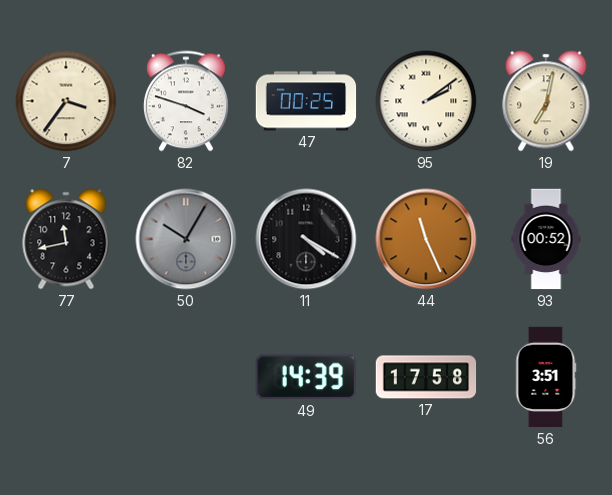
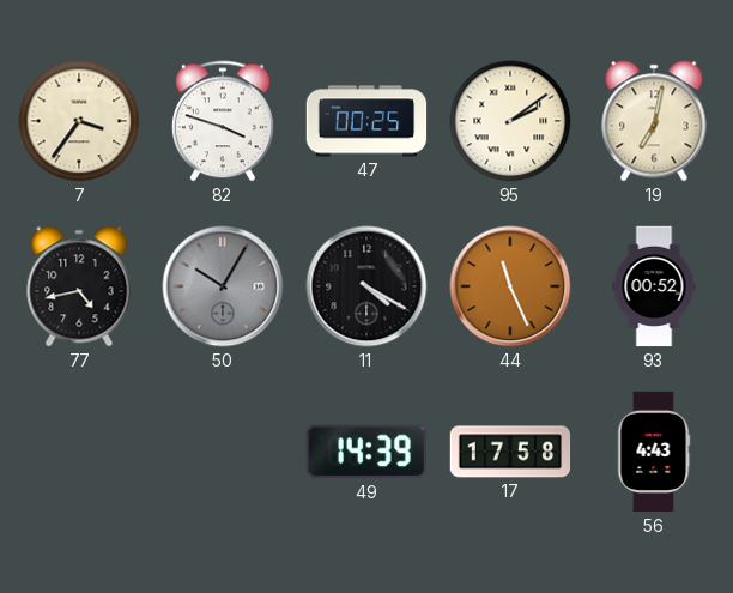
77: 11:43 -> 4:43 (79, 286)
56: 3:51 -> 4:43 (654, 452)
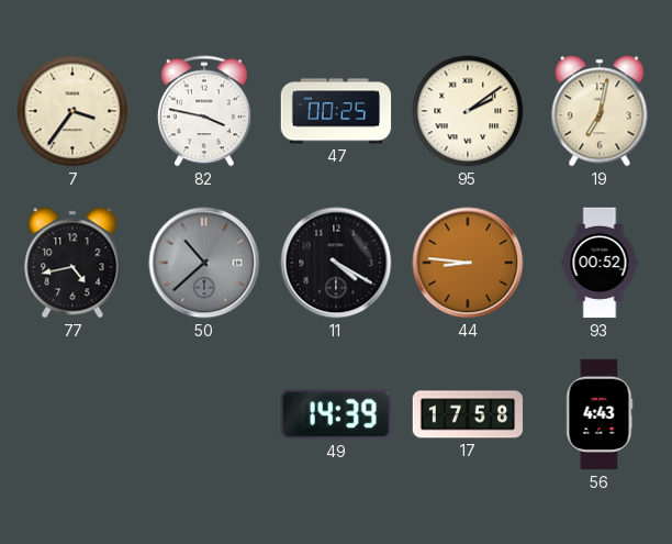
82: 3:48 -> 3:47 (204, 111)
50: 10:05 -> 10:38 (204, 263)
44: 11:26 -> 8:46 (468, 263)
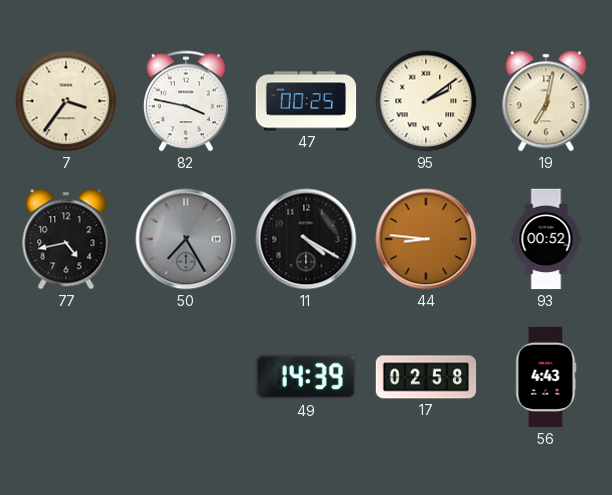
50: 10:38 -> 7:25 (186, 239)
17: 17:58 -> 02:58 (426, 377)
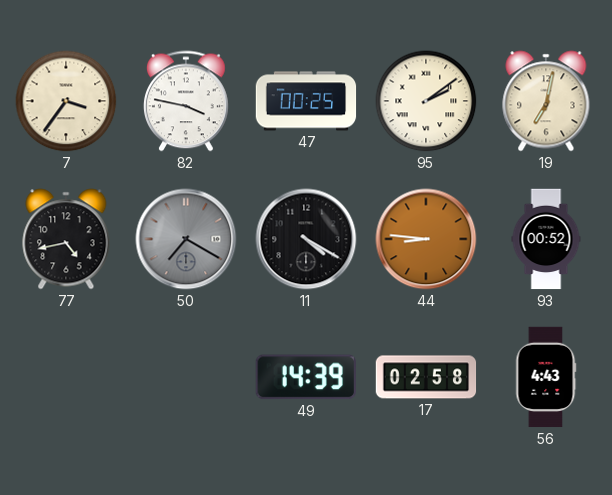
50: 7:25 -> 7:20 (186, 239)
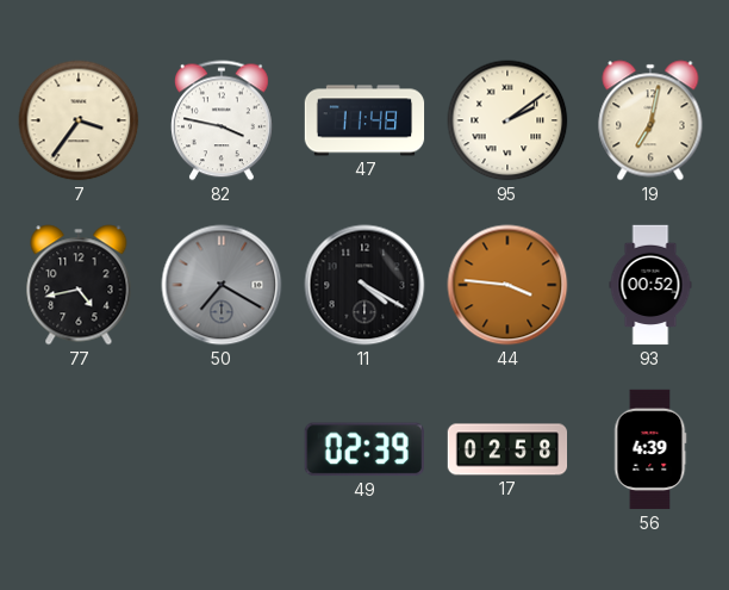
47: 00:25 -> 11:48 (364, 120)
44: 8:46 -> 3:46 (507, 285)
49: 14:39 -> 02:39 (364, 449)
56: 4:43 -> 4:39 (650, 449)
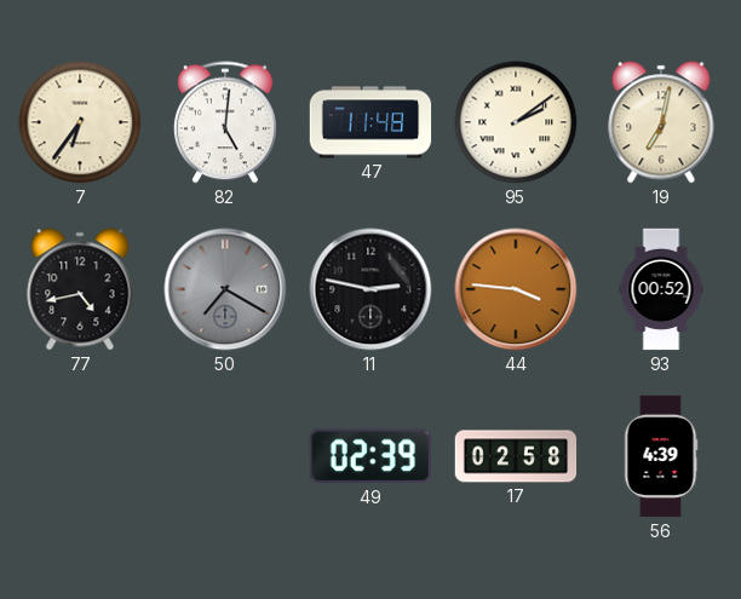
7: 3:36 -> 6:36 (80, 122)
82: 3:47 -> 5:01 (225, 122)
11: 4:20 -> 2:47 (370, 289)
